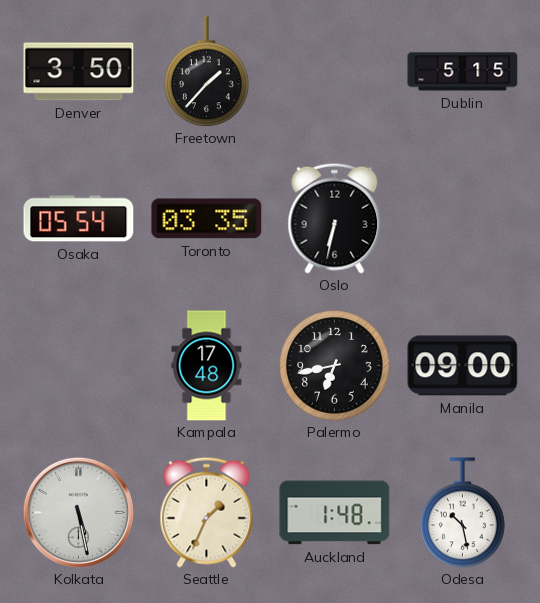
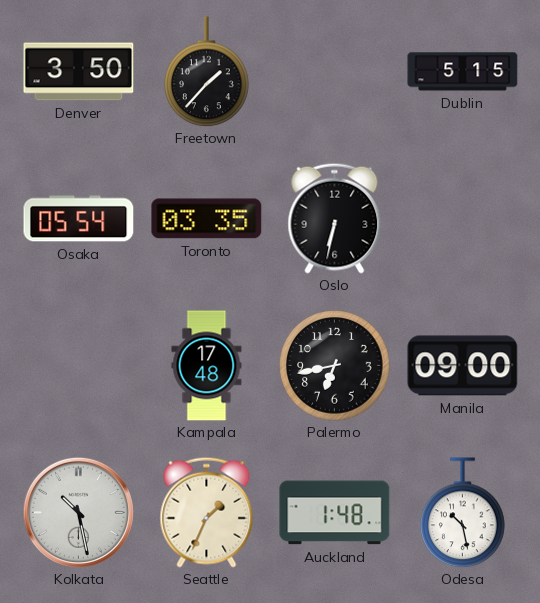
Kolkata: 5:28 -> 10:28 (78, 512)
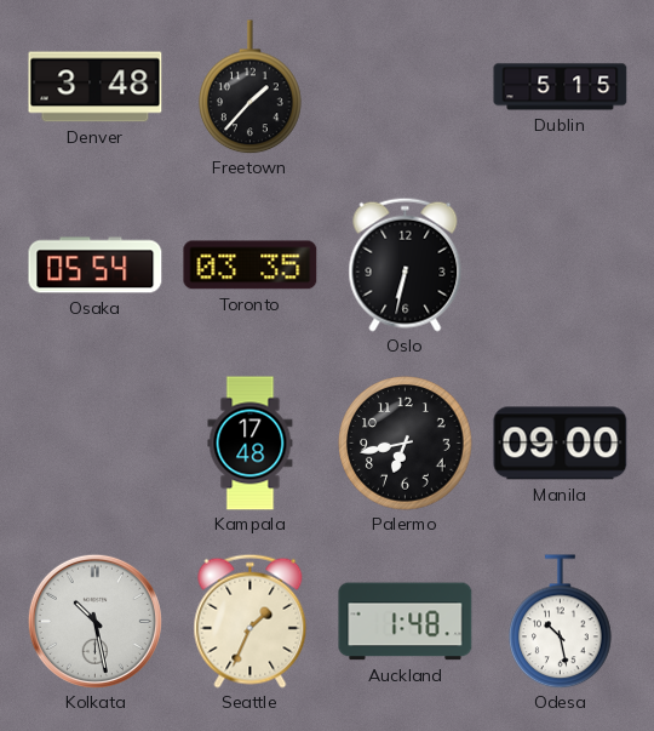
Denver: 3:50 -> 3:48 (96, 87)
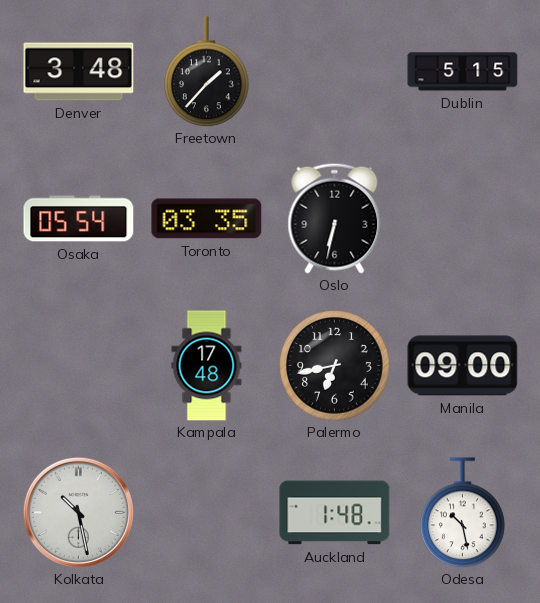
Seattle: 1:34 -> none (251, 621)
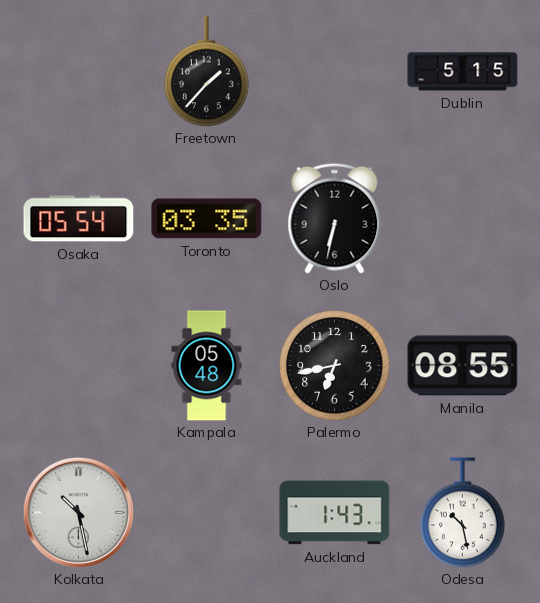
Denver: 3:48 -> none (79, 72)
Kampala: 17:48 -> 05:48 (207, 366)
Manila: 09:00 -> 08:55 (463, 366)
Auckland: 1:48 -> 1:43 (335, 513)
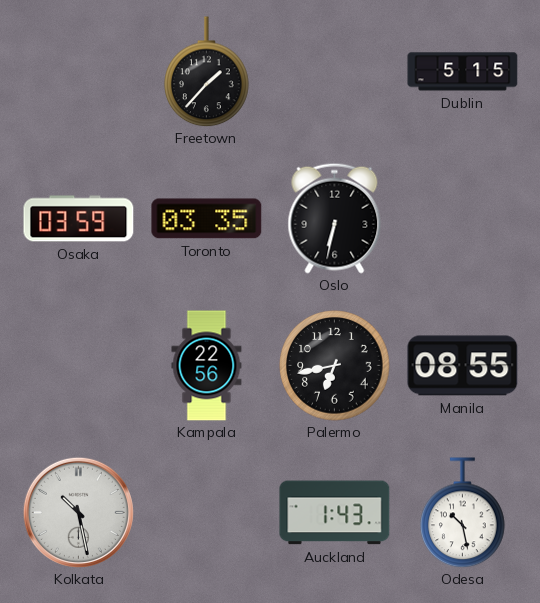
Osaka: 05:54 -> 03:59 (79, 219)
Kampala: 05:48 -> 22:56 (207, 366)
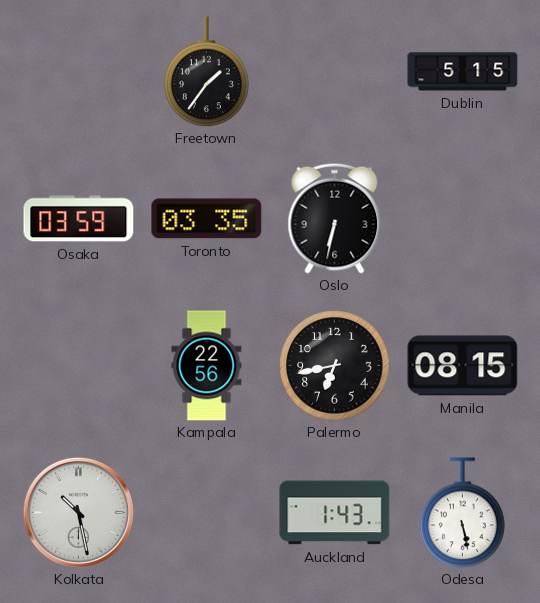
Freetown: 1:37 -> 1:36 (207, 72)
Manila: 08:55 -> 08:15 (463, 366)
Odesa: 10:28 -> 5:28 (463, 513)
